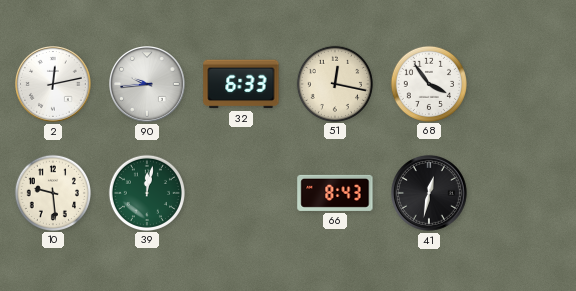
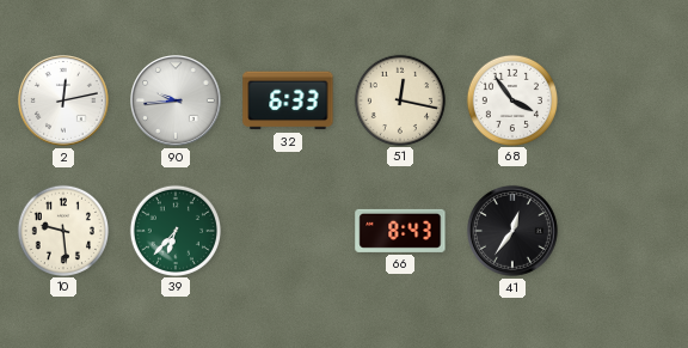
39: 12:02 -> 6:37 (174, 230)
41: 12:32 -> 12:36 (514, 232)
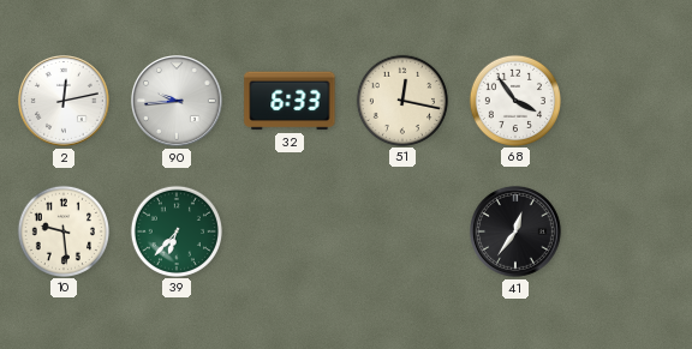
66: 8:43 -> none (400, 231)
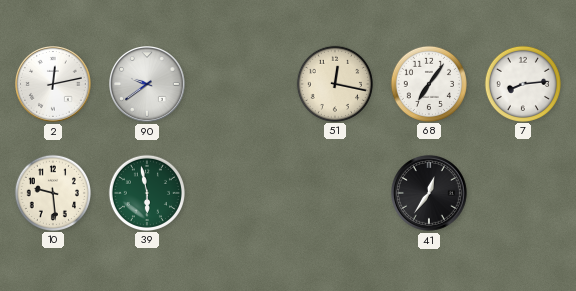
90: 9:44 -> 9:39 (148, 85)
32: 6:33 -> none (290, 101)
68: 3:54 -> 7:06 (428, 83)
7: none -> 8:14 (522, 83)
39: 6:37 -> 5:58 (146, 192)
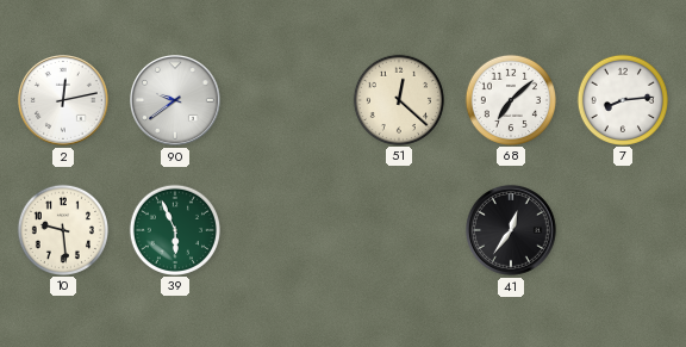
51: 12:17 -> 12:22 (398, 99)
68: 7:06 -> 7:08 (510, 99)
39: 5:58 -> 5:56 (174, 229)
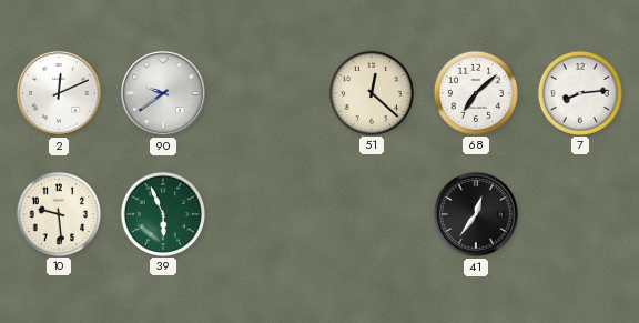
2: 12:13 -> 12:11 (60, 94)
